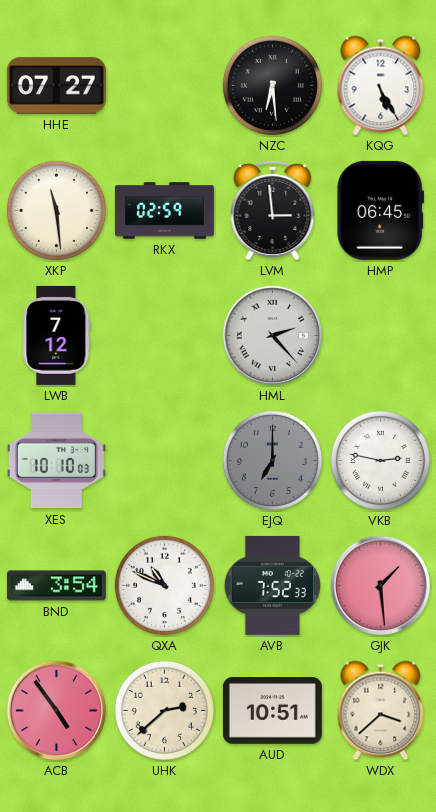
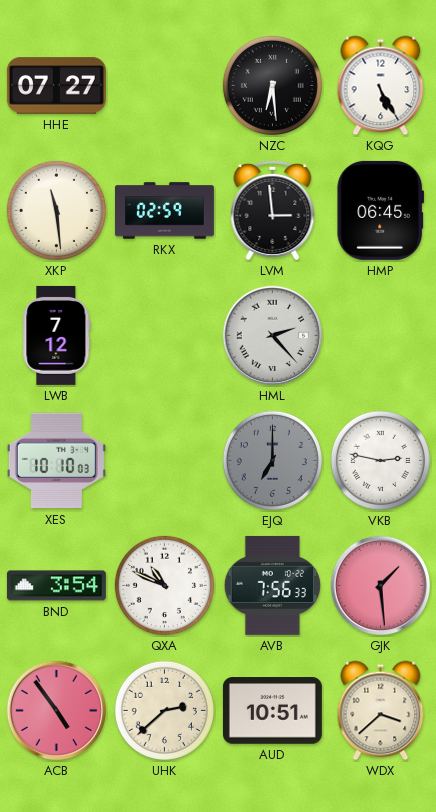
AVB: 7:52 -> 7:56 (272, 585)
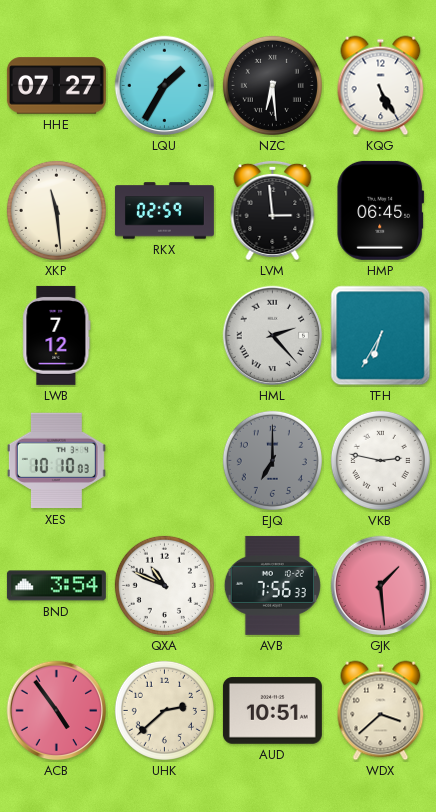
LQU: none -> 1:35 (165, 86)
TFH: none -> 6:35 (381, 336)
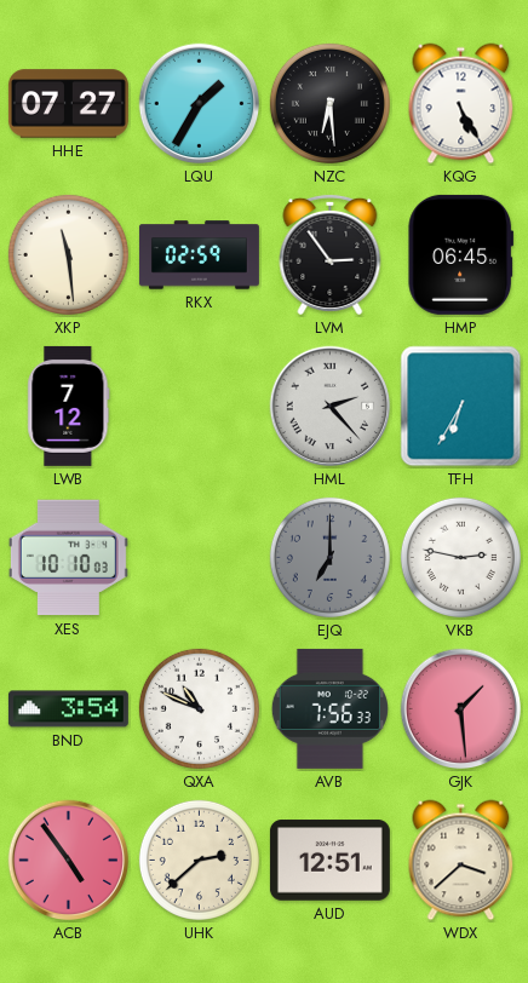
LVM: 2:59 -> 2:54 (331, 254)
AUD: 10:51 -> 12:51 (329, 861)
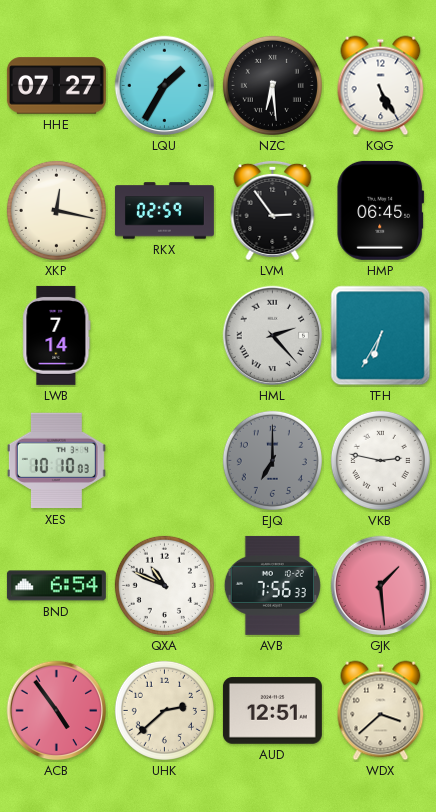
XKP: 11:29 -> 12:17 (56, 210)
LWB: 7:12 -> 7:14 (57, 335)
BND: 3:54 -> 6:54 (56, 586)
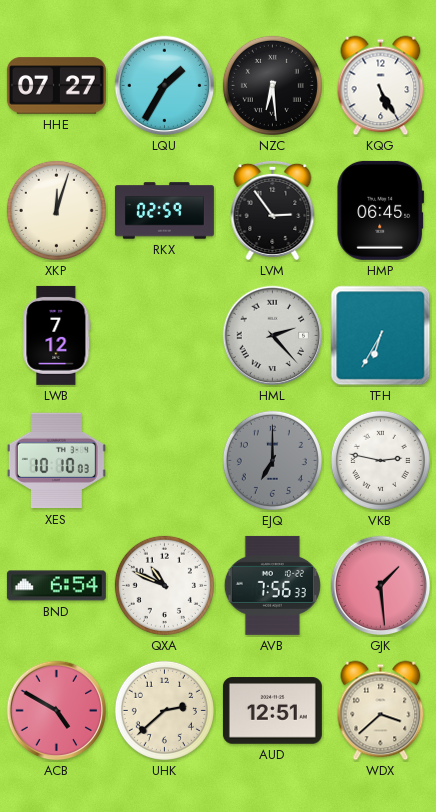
XKP: 12:17 -> 12:03 (56, 210)
LWB: 7:14 -> 7:12 (57, 335)
ACB: 4:54 -> 4:50 (57, 711)
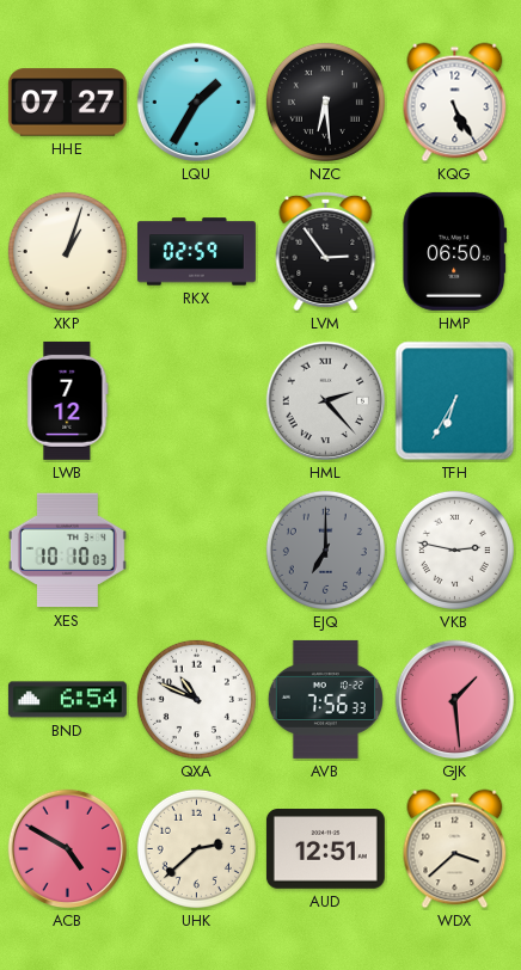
XKP: 12:03 -> 1:03 (67, 251)
HMP: 06:45 -> 06:50 (454, 251)
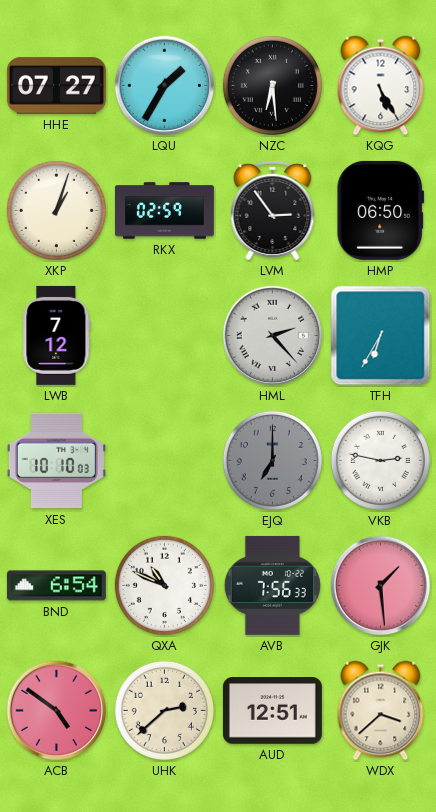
ACB: 4:50 -> 4:51 (57, 711)
